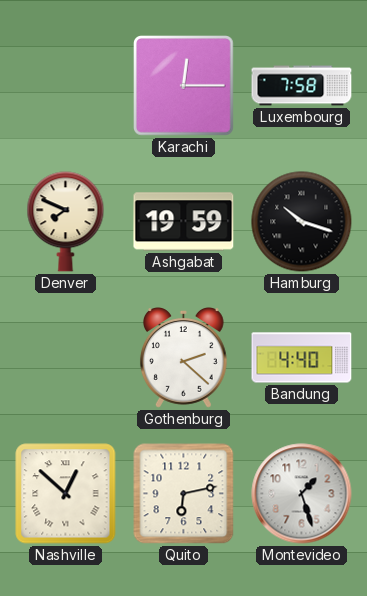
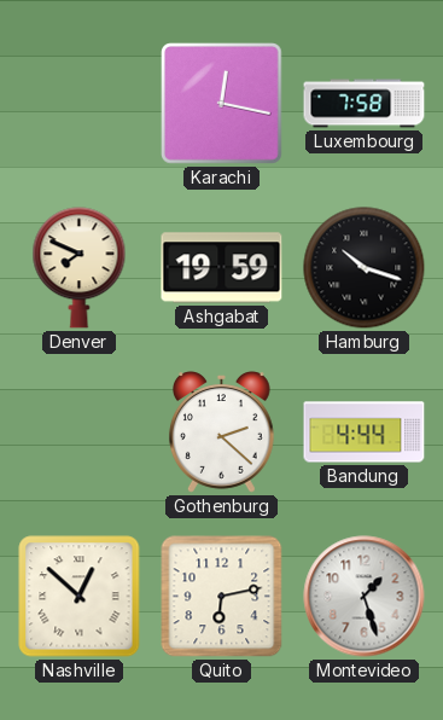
Karachi: 12:15 -> 12:17 (222, 104)
Bandung: 4:40 -> 4:44 (365, 432)
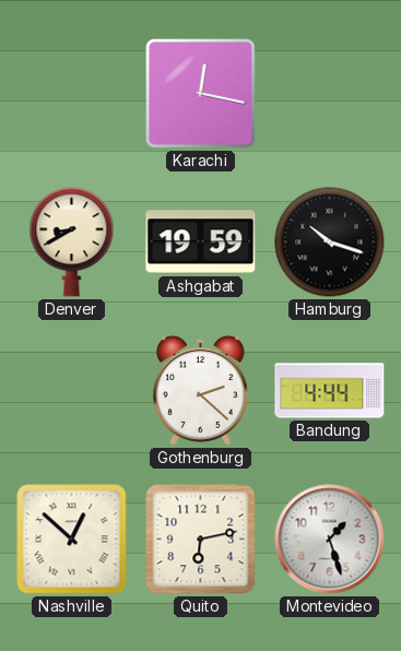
Luxembourg: 7:58 -> none (365, 104)
Denver: 7:49 -> 8:40 (72, 242)
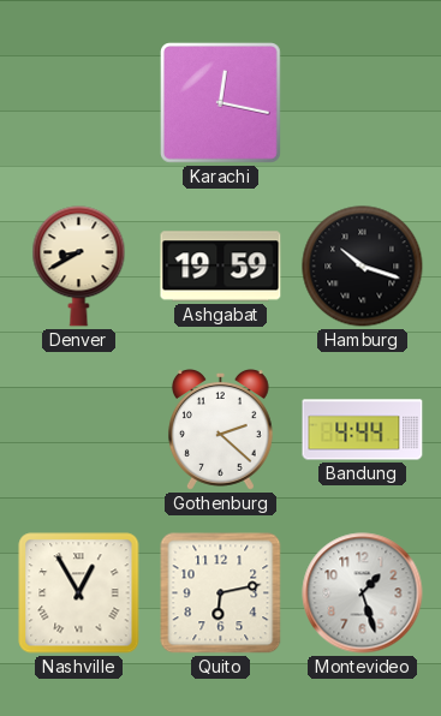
Nashville: 12:52 -> 12:55 (79, 593)
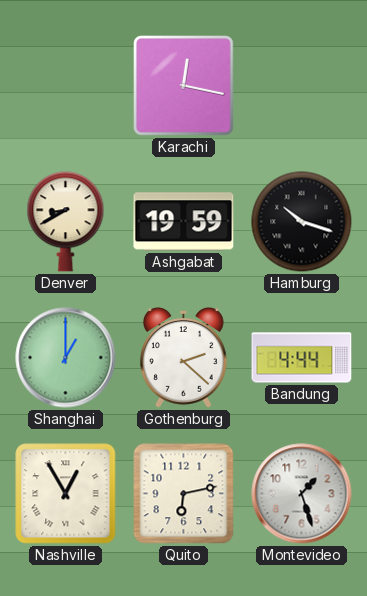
Shanghai: none -> 1:00 (66, 358)
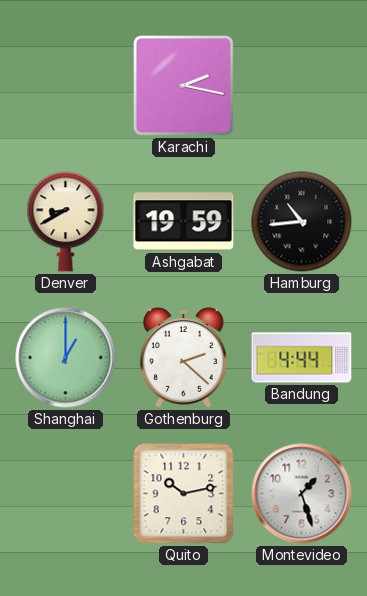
Karachi: 12:17 -> 2:17 (184, 86)
Hamburg: 10:18 -> 10:44 (302, 222)
Nashville: 12:55 -> none (66, 494)
Quito: 6:13 -> 10:13 (184, 494)
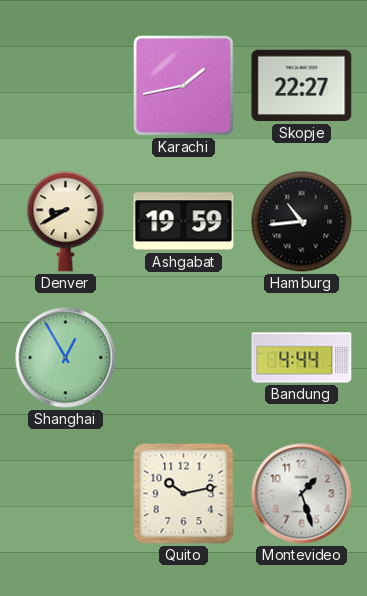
Karachi: 2:17 -> 1:43 (184, 86)
Skopje: none -> 22:27 (302, 86)
Shanghai: 1:00 -> 12:55 (66, 358)
Gothenburg: 2:22 -> none (183, 358)
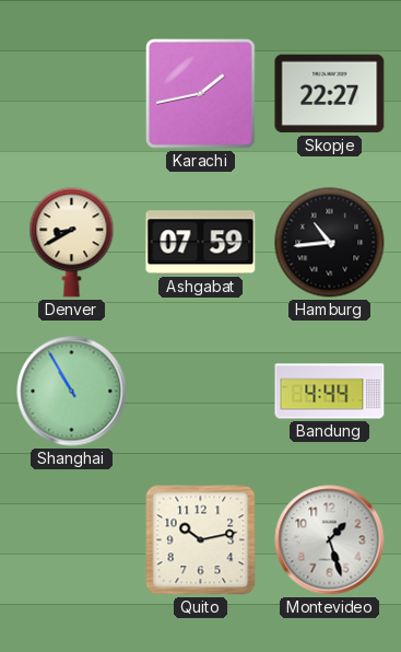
Ashgabat: 19:59 -> 07:59 (201, 243)
Shanghai: 12:55 -> 10:55 (72, 392)
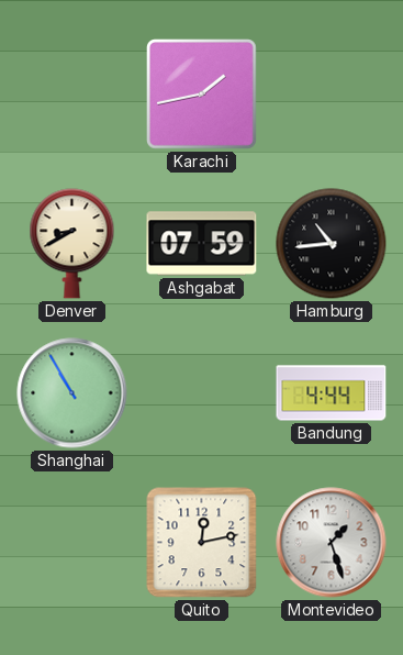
Skopje: 22:27 -> none (330, 94)
Quito: 10:13 -> 12:13 (202, 543)
